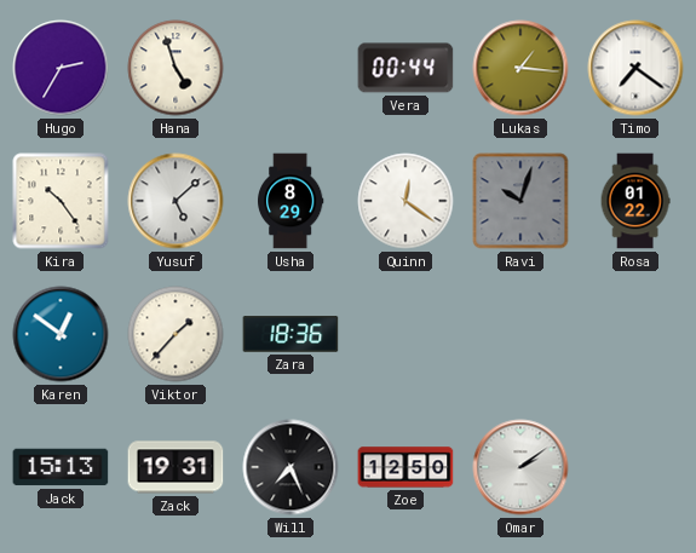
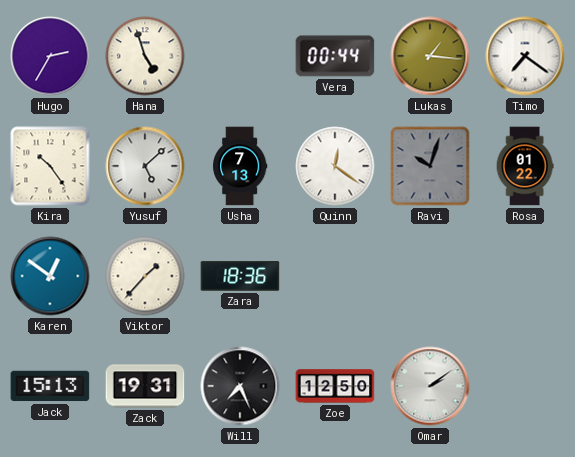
Usha: 8:29 -> 7:13 (241, 166)
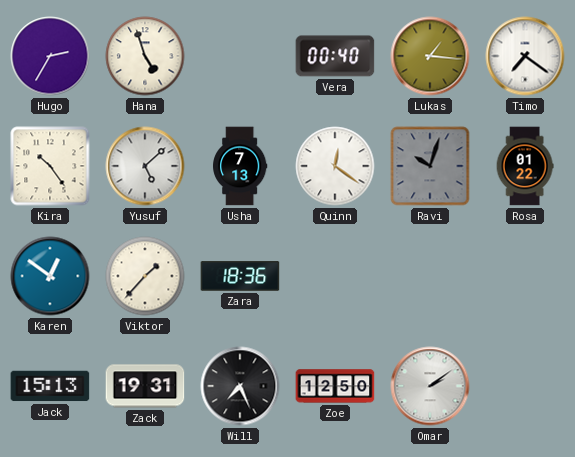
Vera: 00:44 -> 00:40 (335, 56)
